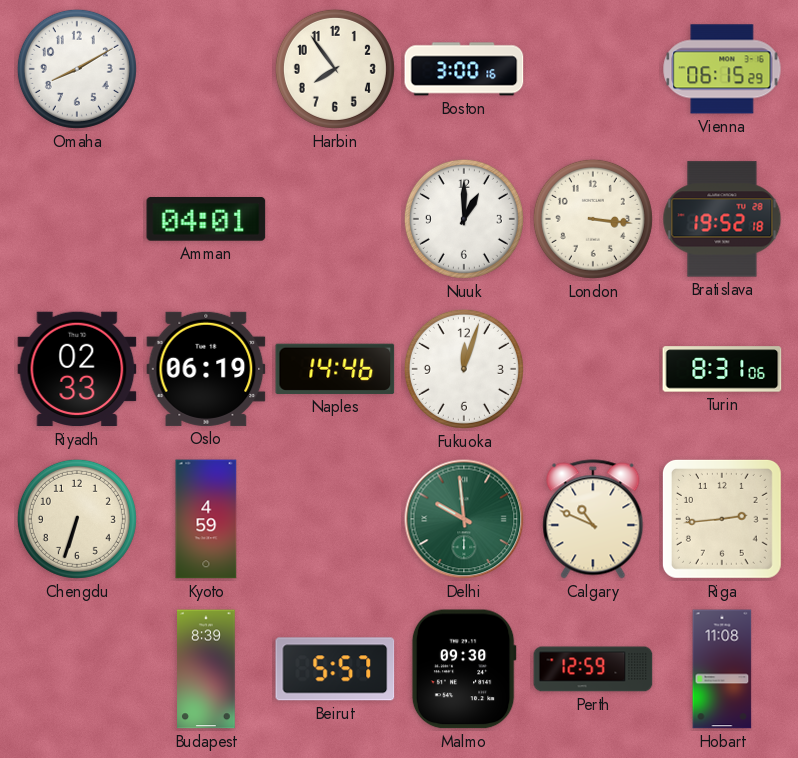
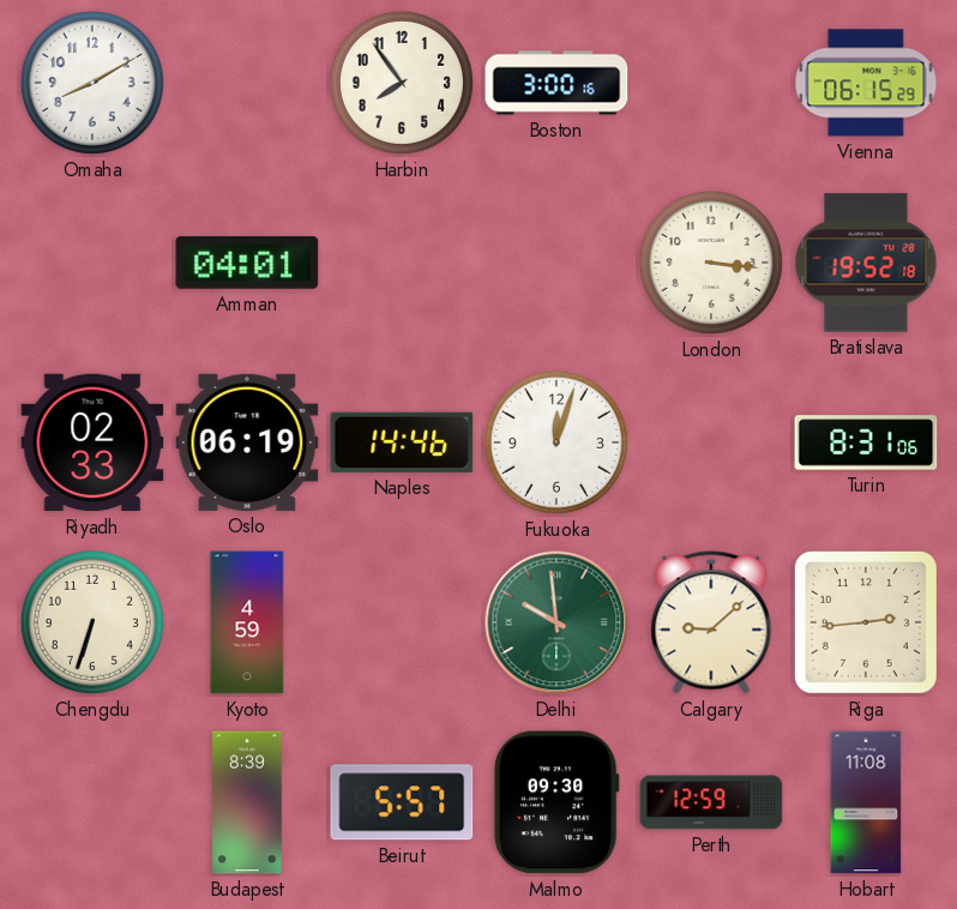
Nuuk: 1:00 -> none (464, 219)
Calgary: 10:49 -> 9:08 (711, 622)
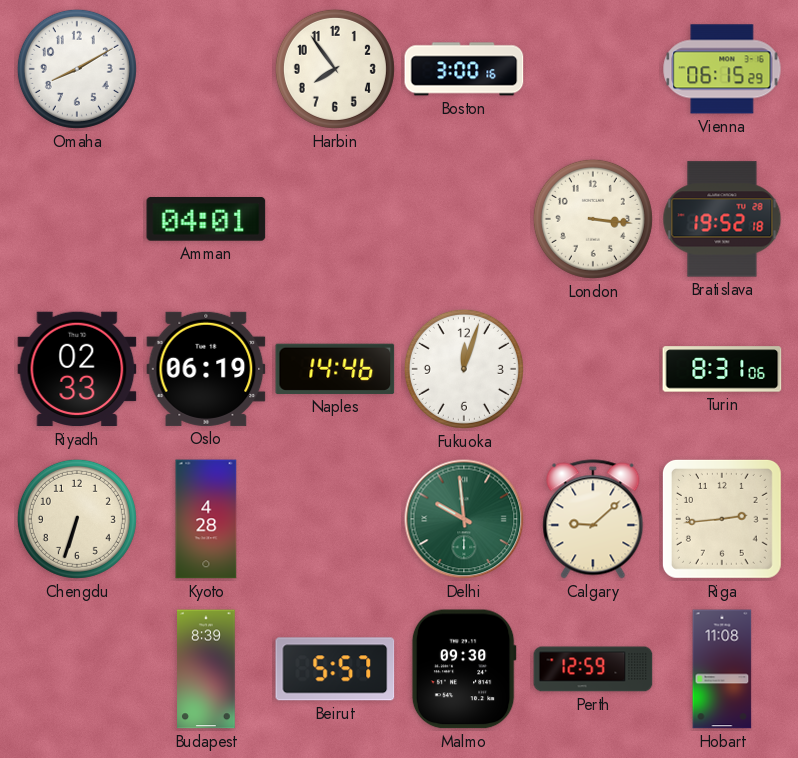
Kyoto: 4:59 -> 4:28 (206, 519)
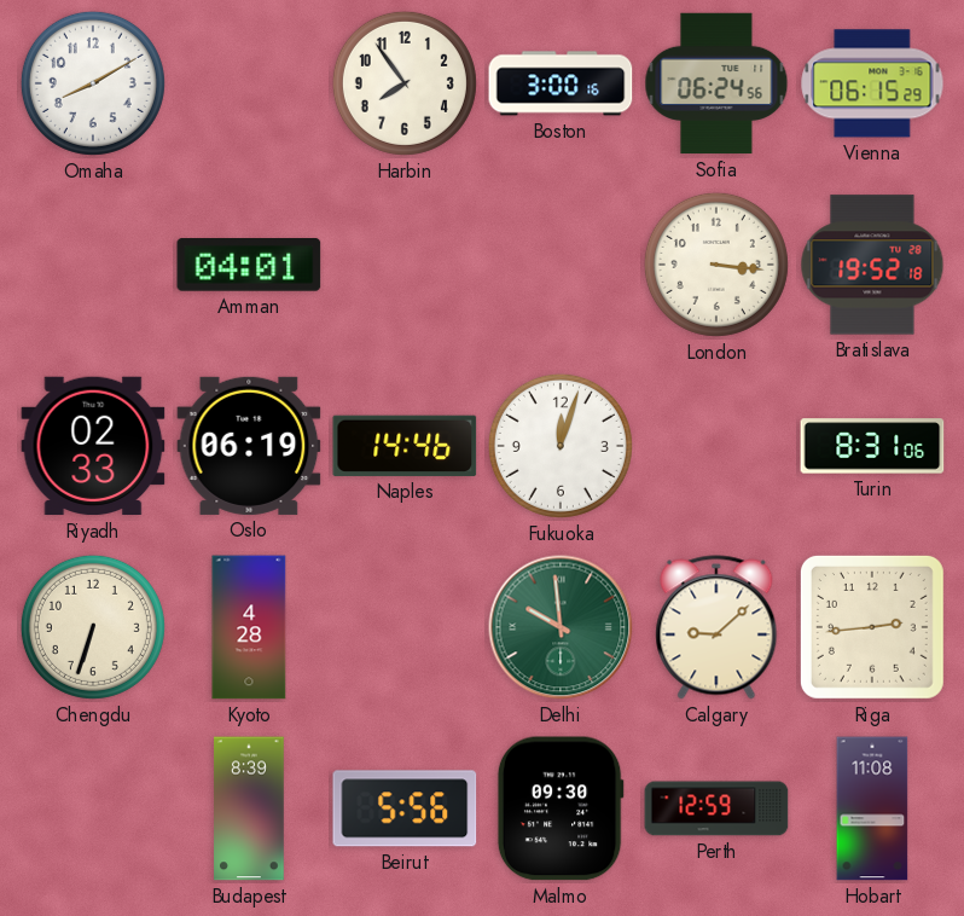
Sofia: none -> 06:24 (716, 83)
Beirut: 5:57 -> 5:56 (405, 808)
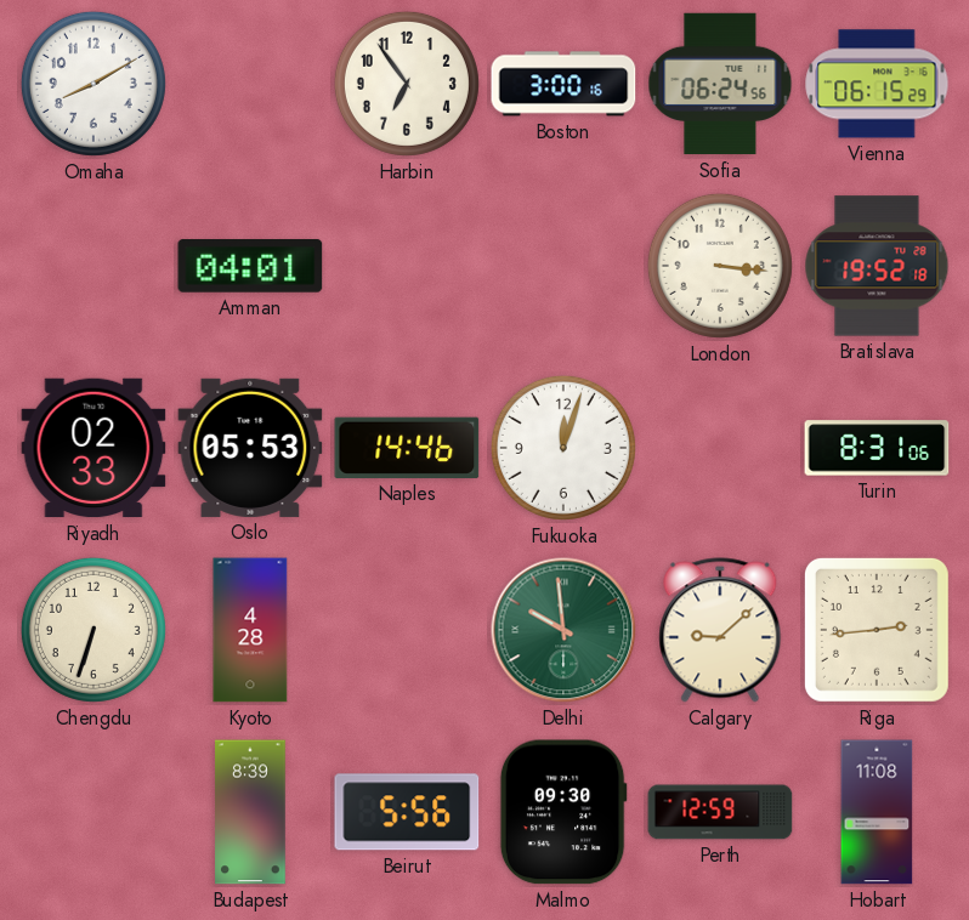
Harbin: 7:54 -> 6:54 (407, 84)
Oslo: 06:19 -> 05:53 (250, 448)
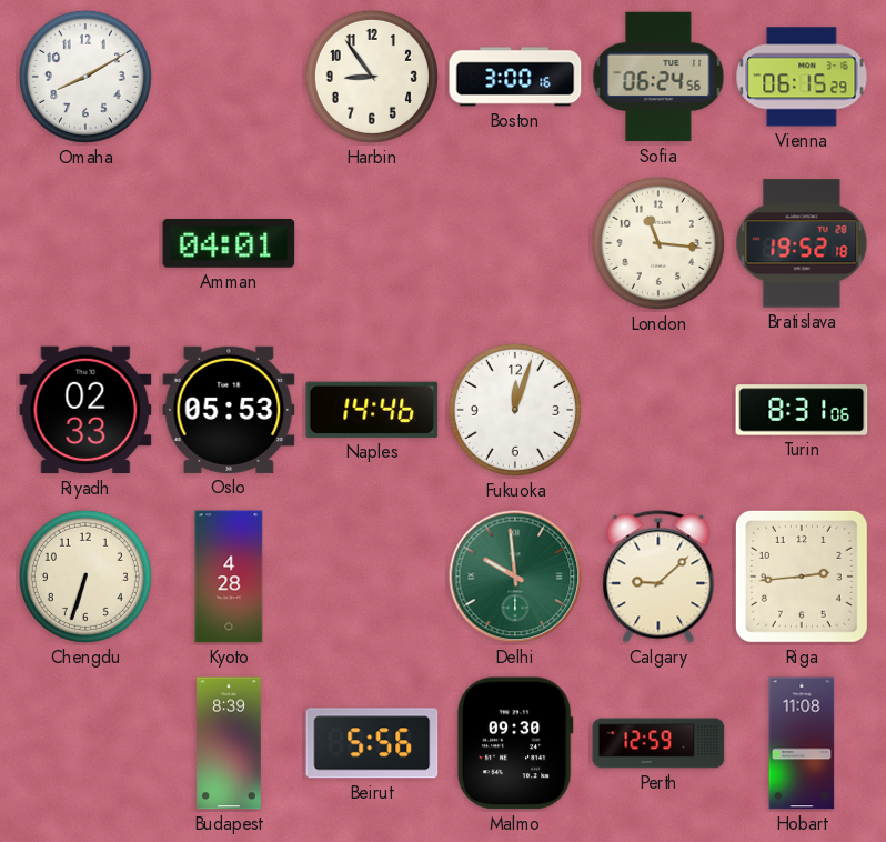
Harbin: 6:54 -> 8:54 (372, 77)
London: 3:16 -> 11:16 (658, 243)
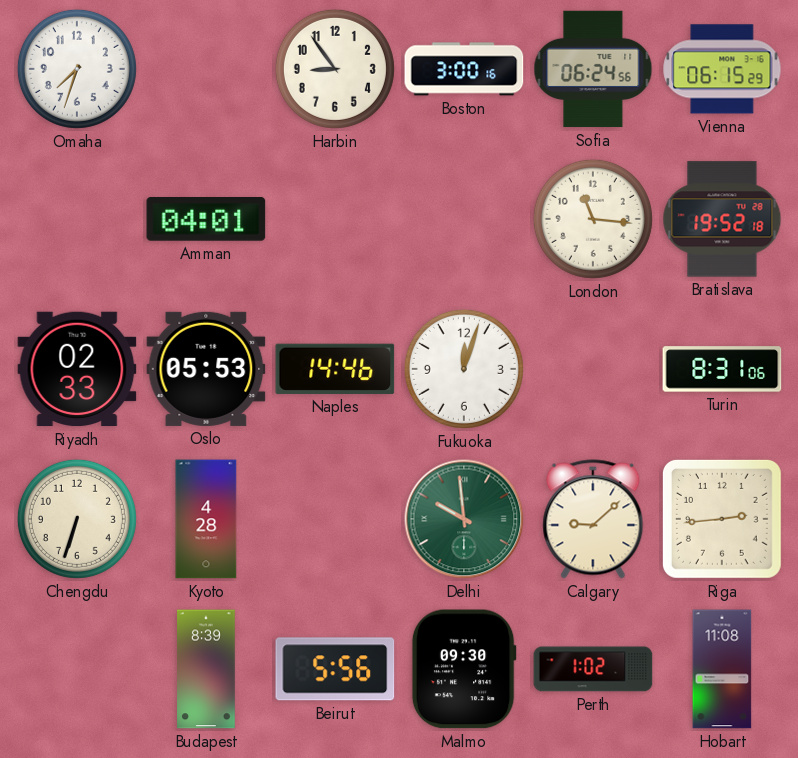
Omaha: 8:10 -> 7:33 (77, 69)
Perth: 12:59 -> 1:02 (593, 669)
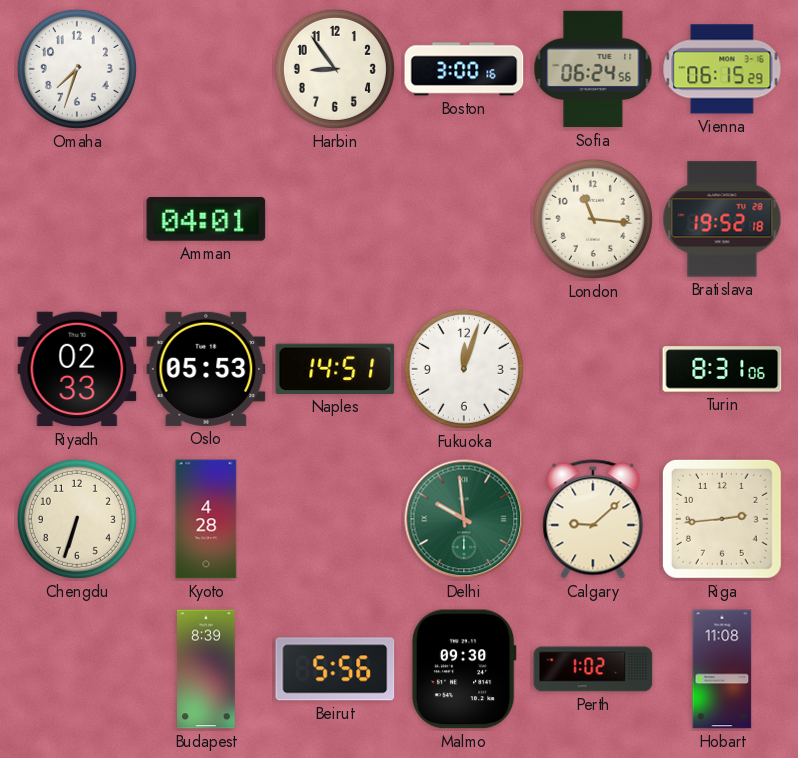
Naples: 14:46 -> 14:51 (335, 369)
